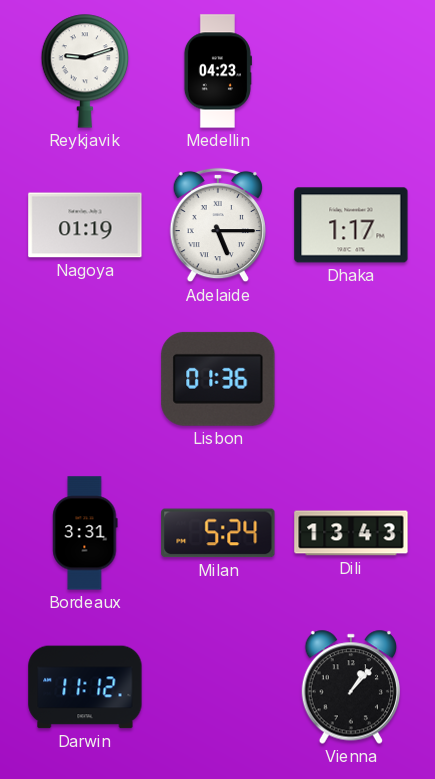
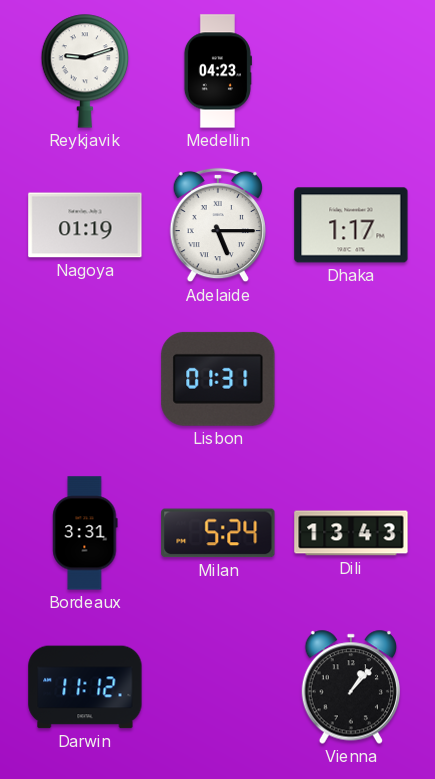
Lisbon: 01:36 -> 01:31 (218, 379)
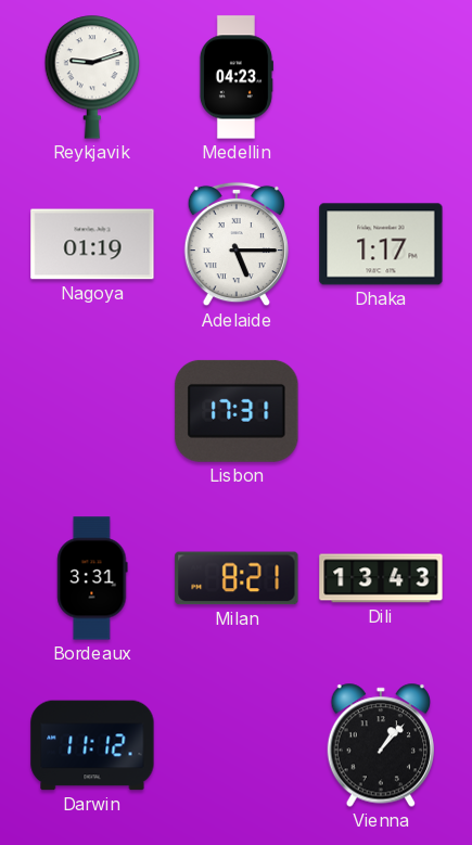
Lisbon: 01:31 -> 17:31 (237, 411)
Milan: 5:24 -> 8:21 (237, 578)
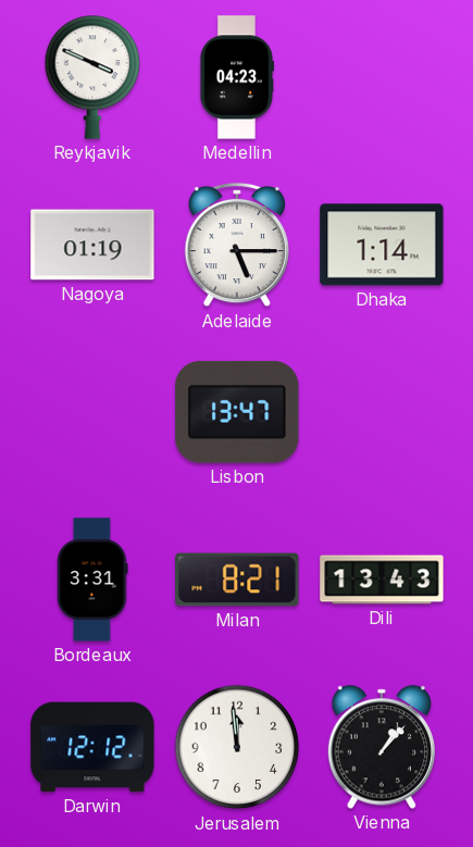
Reykjavik: 9:12 -> 3:49 (92, 77)
Dhaka: 1:17 -> 1:14 (382, 245)
Lisbon: 17:31 -> 13:47 (237, 412)
Darwin: 11:12 -> 12:12 (92, 747)
Jerusalem: none -> 11:59 (237, 747)
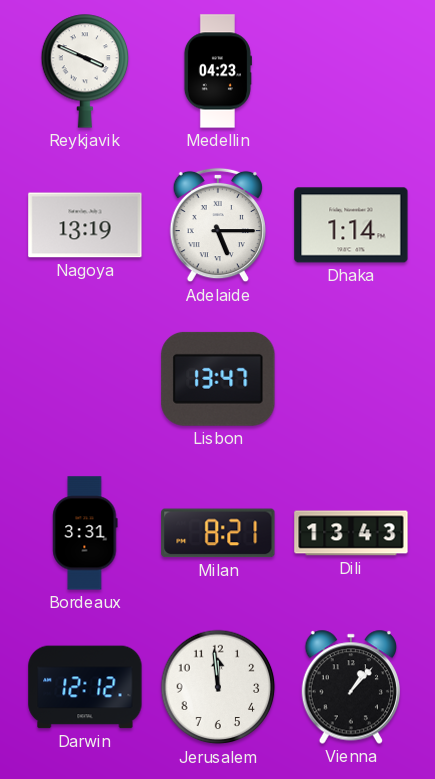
Nagoya: 01:19 -> 13:19 (85, 225)
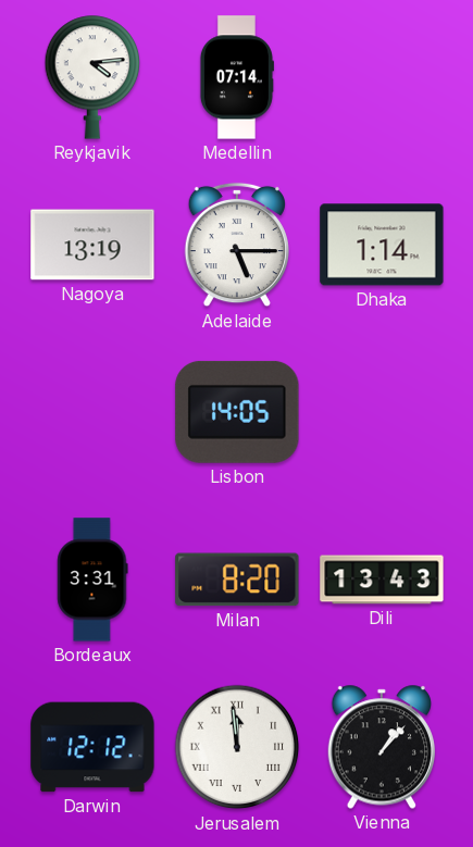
Reykjavik: 3:49 -> 4:14 (92, 77)
Medellin: 04:23 -> 07:14 (236, 77)
Lisbon: 13:47 -> 14:05 (237, 412)
Milan: 8:21 -> 8:20 (237, 580)
Jerusalem numerals: Arabic -> Roman (237, 747)
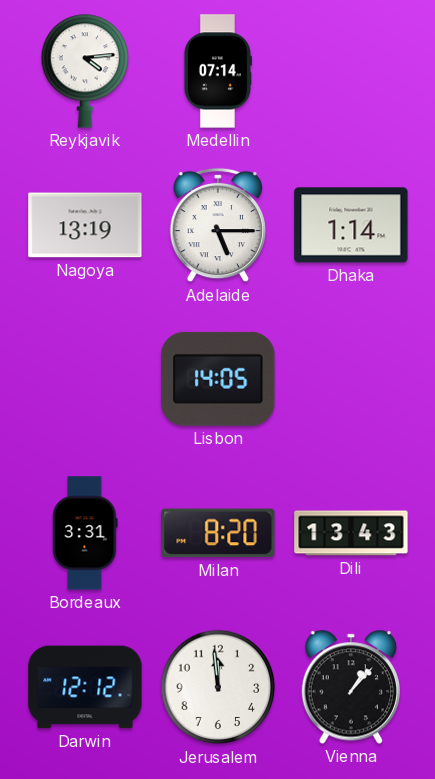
Jerusalem numerals: Roman -> Arabic (218, 687)
